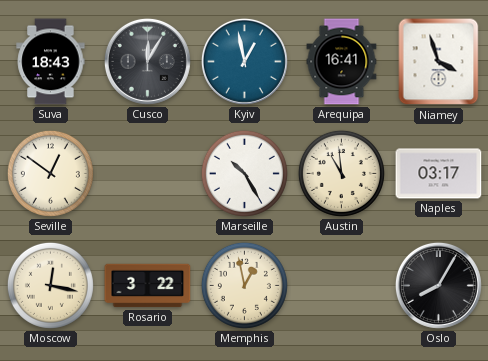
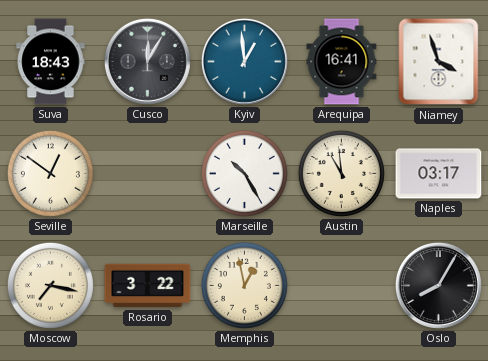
Kyiv: 12:58 -> 12:59 (244, 61)
Moscow: 12:17 -> 7:17 (50, 285)
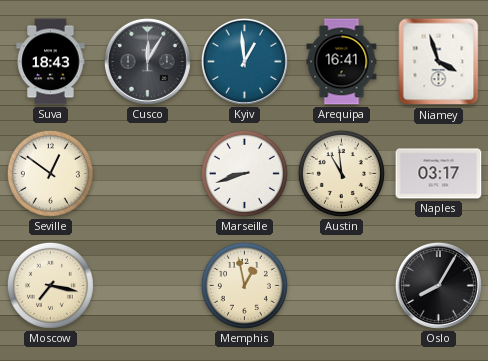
Marseille: 10:25 -> 8:42 (244, 173)
Rosario: 3:22 -> none (148, 286)
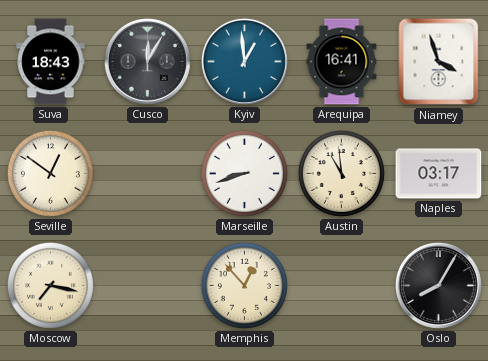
Memphis: 12:58 -> 12:53 (244, 285)
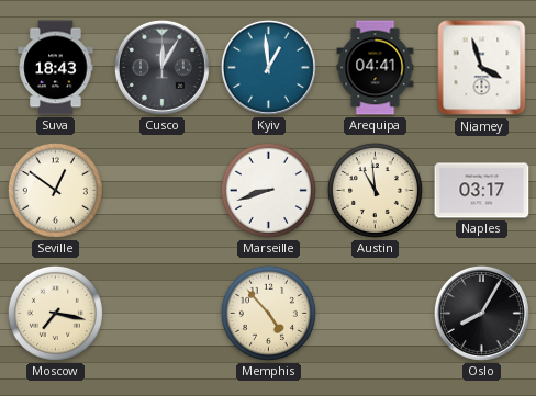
Arequipa: 16:41 -> 04:41 (376, 68)
Memphis: 12:53 -> 4:53 (268, 313)
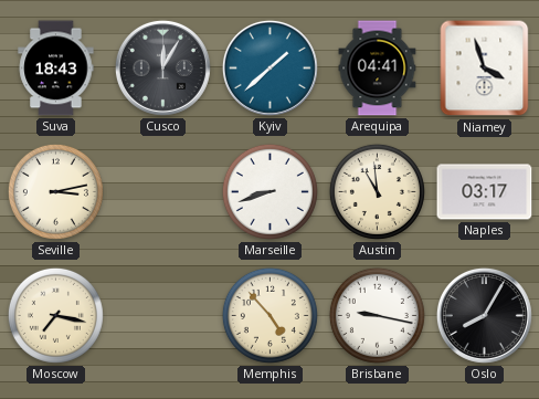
Kyiv: 12:59 -> 1:38 (269, 67)
Seville: 12:51 -> 3:13 (55, 191)
Brisbane: none -> 9:17 (377, 315)
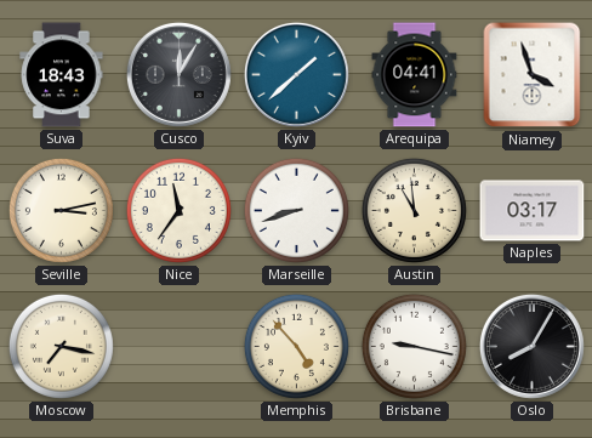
Nice: none -> 11:36 (178, 210)
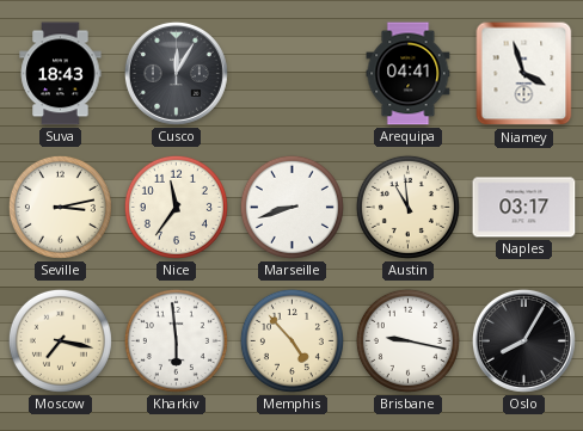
Kyiv: 1:38 -> none (296, 74)
Kharkiv: none -> 5:59 (176, 340)
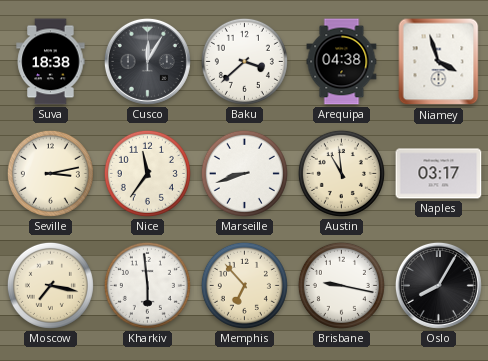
Suva: 18:43 -> 18:38 (51, 62)
Baku: none -> 3:38 (244, 61)
Arequipa: 04:41 -> 04:38 (342, 62)
Memphis: 4:53 -> 6:53 (244, 285)
